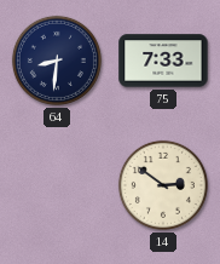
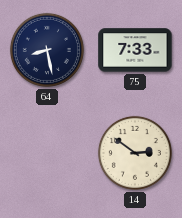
64: 8:31 -> 8:28 (47, 50)
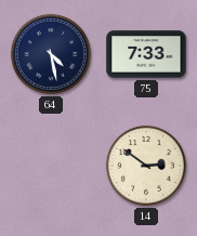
64: 8:28 -> 4:28 (51, 54)
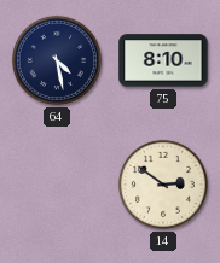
75: 7:33 -> 8:10 (163, 60)
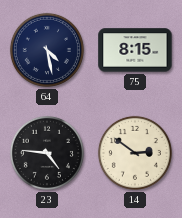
75: 8:10 -> 8:15 (135, 50)
23: none -> 4:46 (47, 153)
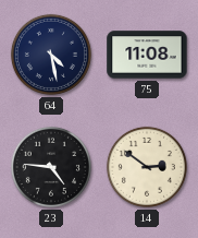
75: 8:15 -> 11:08 (147, 55)
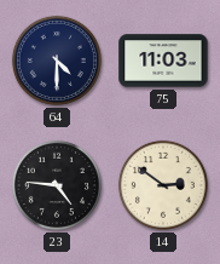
64: 4:28 -> 4:30 (57, 61)
75: 11:08 -> 11:03 (163, 61)
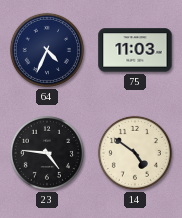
64: 4:30 -> 4:34 (47, 50)
14: 2:51 -> 4:51 (135, 153)
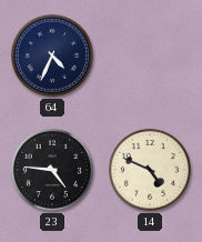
75: 11:03 -> none (135, 50)
14: 4:51 -> 4:49 (150, 170)
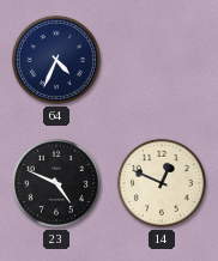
23: 4:46 -> 4:49 (56, 183)
14: 4:49 -> 12:49 (162, 183)
